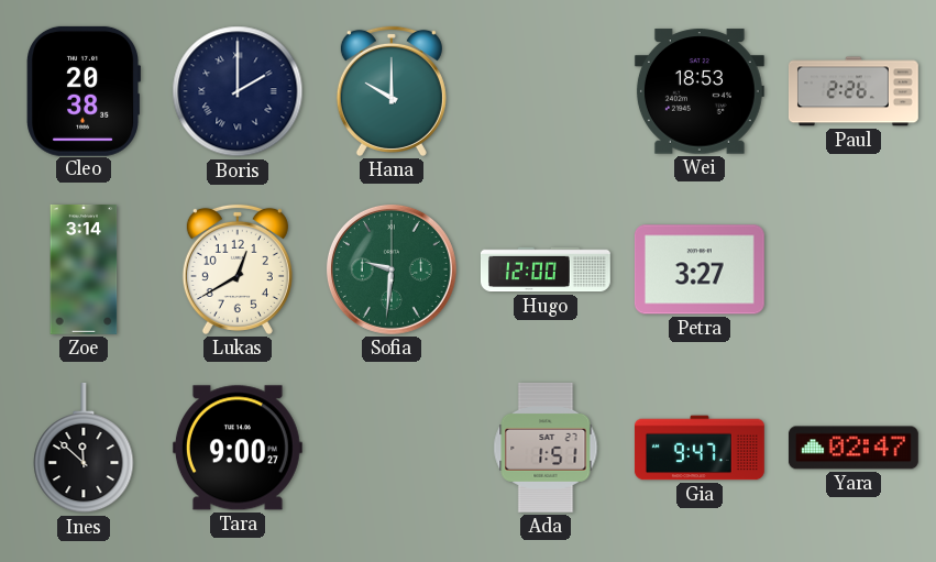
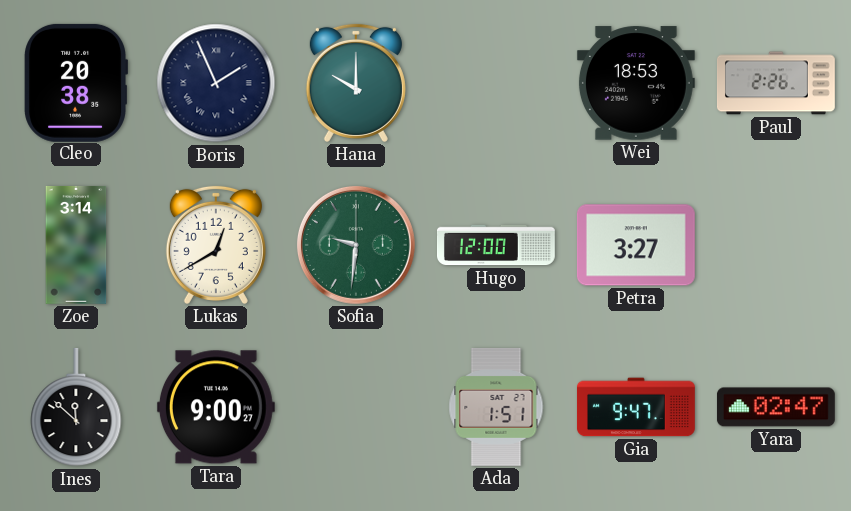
Boris: 2:00 -> 1:56 (216, 83)
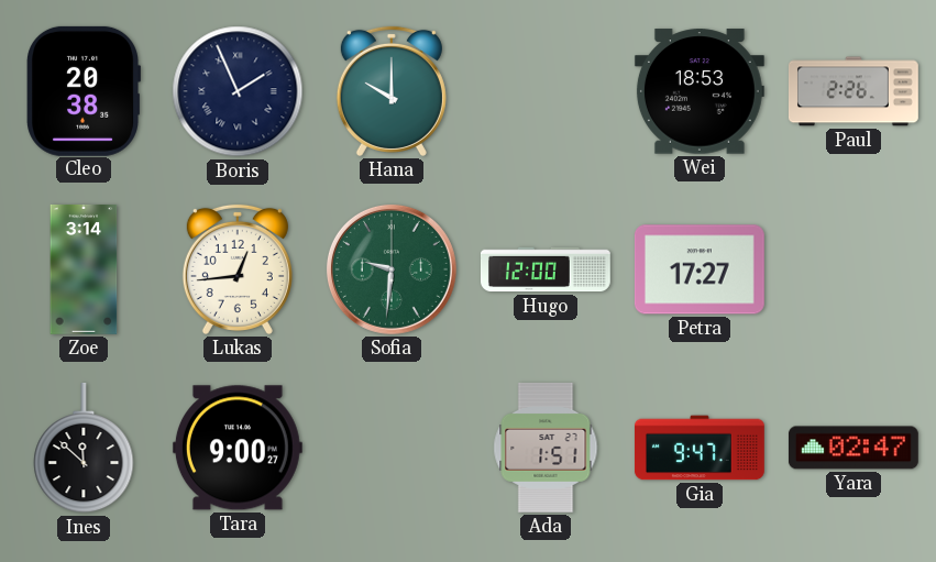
Lukas: 12:40 -> 12:44 (238, 269)
Petra: 3:27 -> 17:27 (700, 269)
